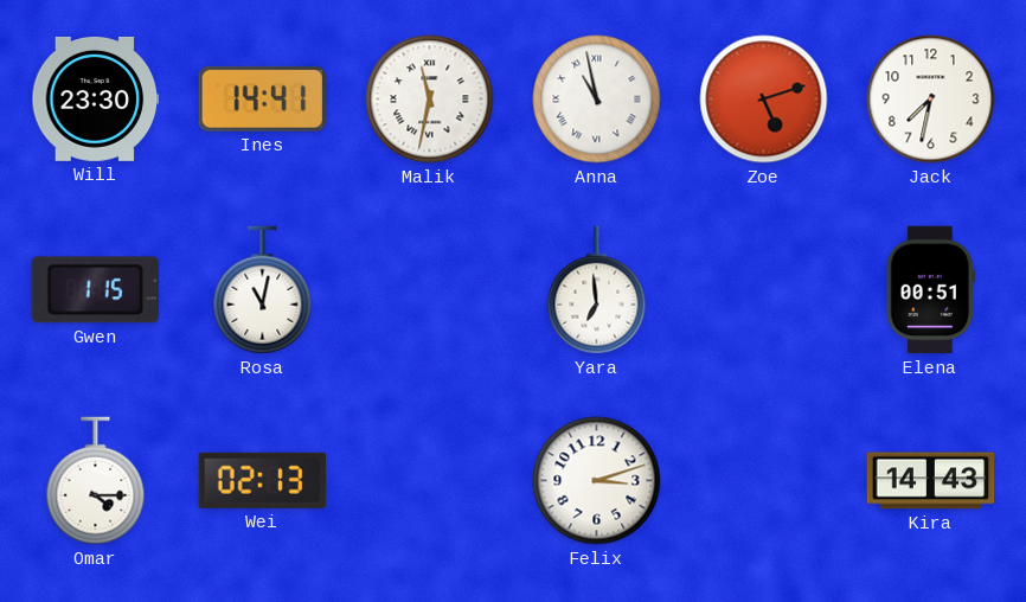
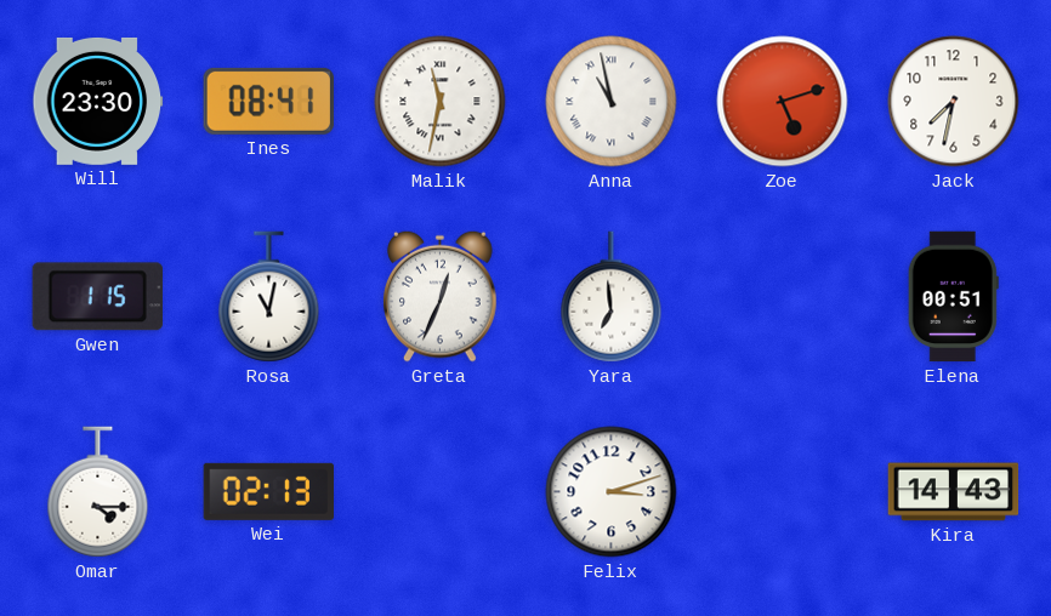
Ines: 14:41 -> 08:41 (268, 101)
Greta: none -> 12:34 (441, 296)
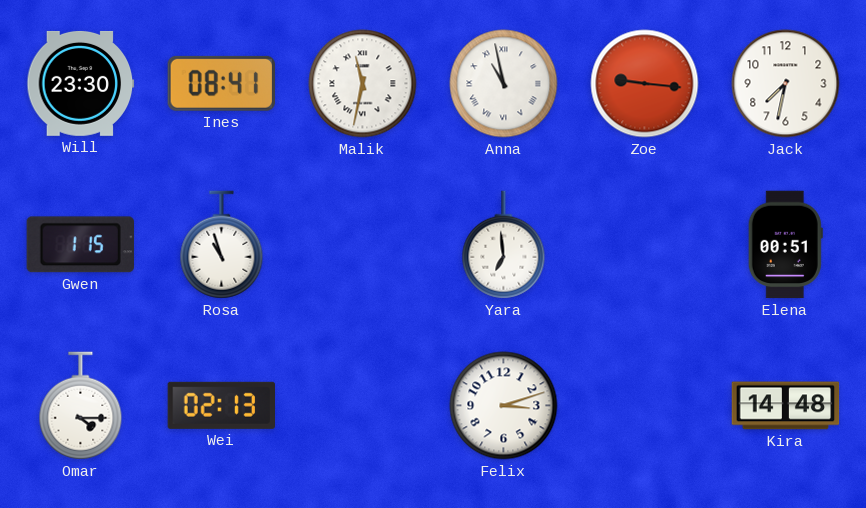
Zoe: 5:12 -> 9:16 (645, 84)
Rosa: 11:02 -> 10:57 (222, 245)
Greta: 12:34 -> none (441, 296)
Kira: 14:43 -> 14:48 (786, 406)
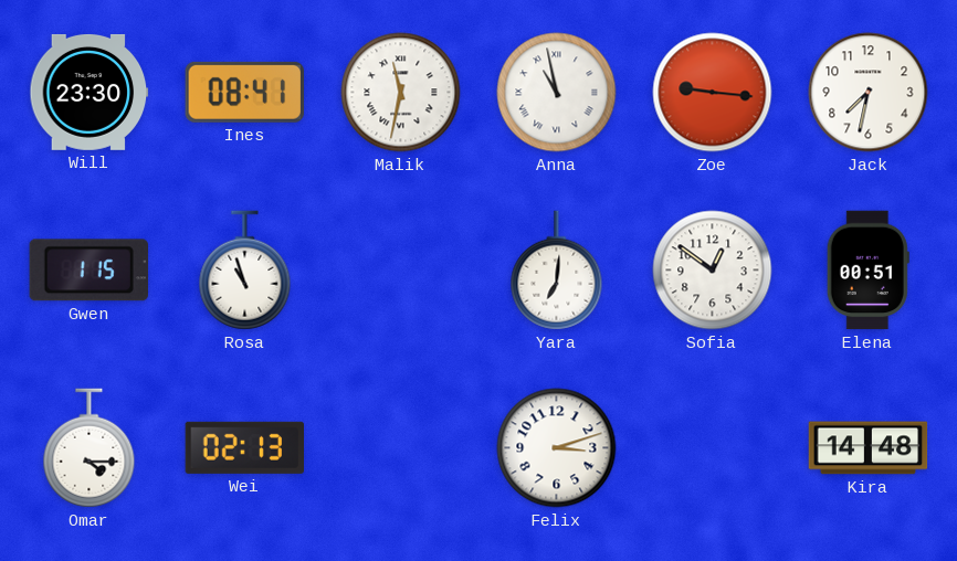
Yara: 6:59 -> 7:01 (557, 271)
Sofia: none -> 12:51 (713, 271)
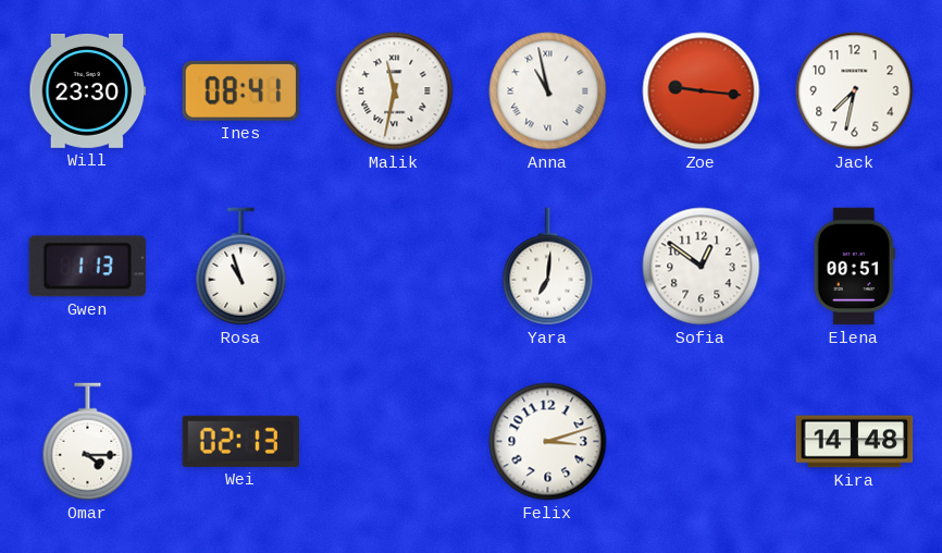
Gwen: 1:15 -> 1:13 (87, 267)
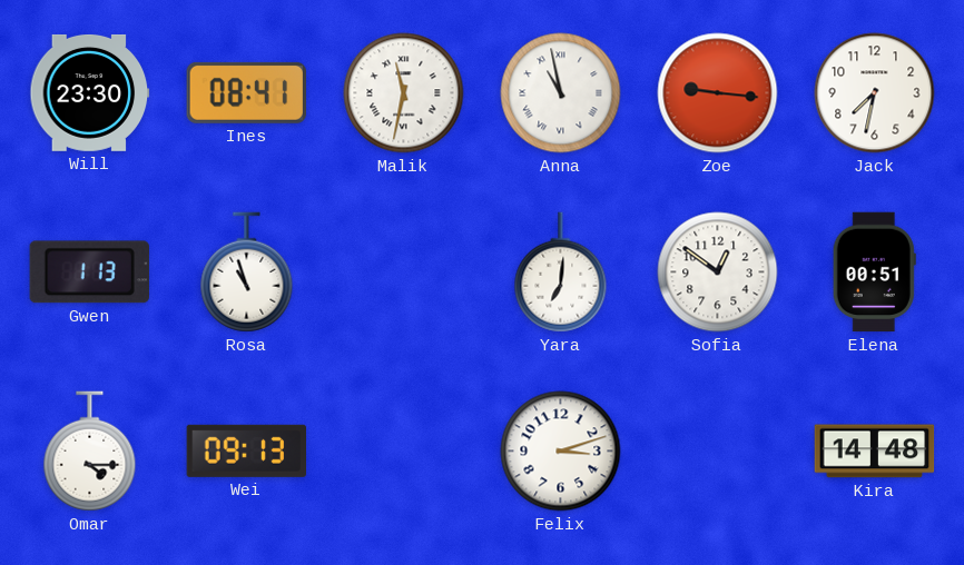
Wei: 02:13 -> 09:13 (246, 450)
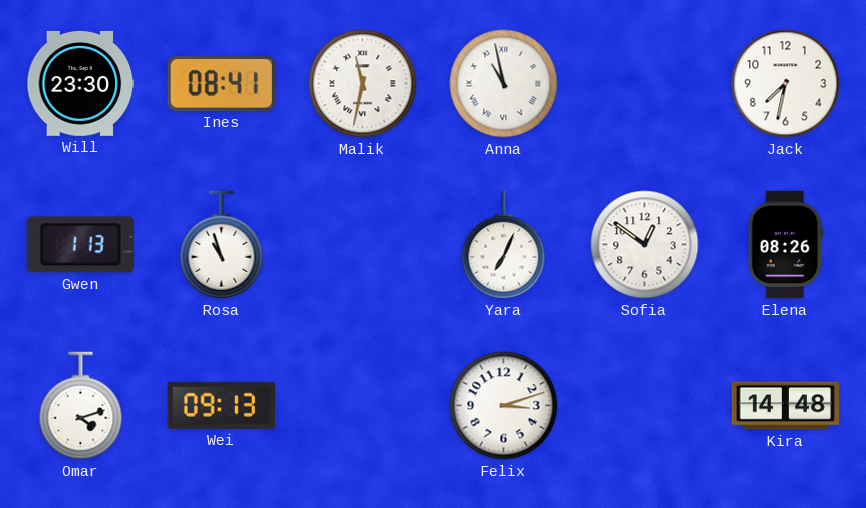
Zoe: 9:16 -> none (718, 93)
Yara: 7:01 -> 7:04 (504, 245)
Elena: 00:51 -> 08:26 (785, 245)
Omar: 4:15 -> 4:12 (81, 406)
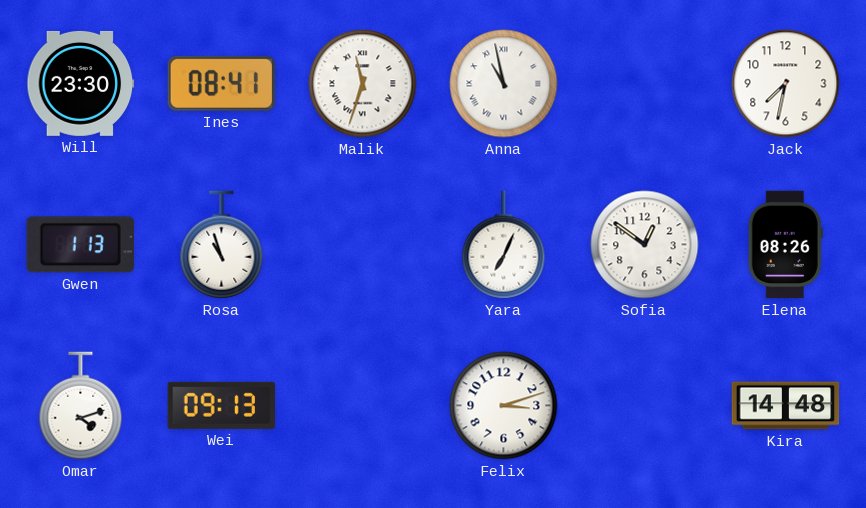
Malik: 11:32 -> 11:33 (363, 84)
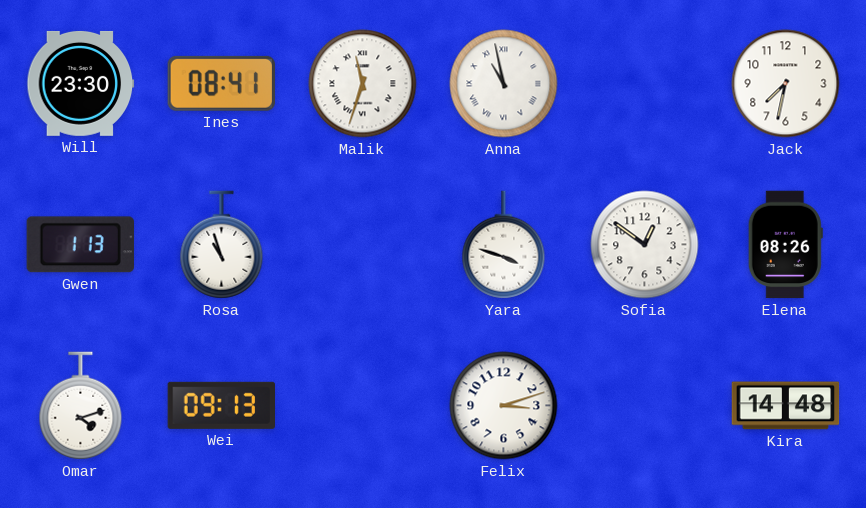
Yara: 7:04 -> 3:48 (504, 245)
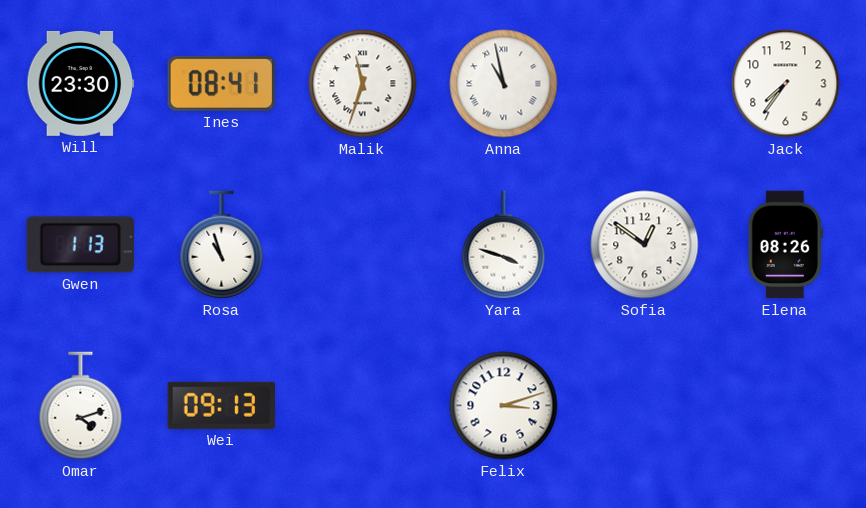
Jack: 7:32 -> 7:36 (786, 84)
Kira: 14:48 -> none (786, 406)
